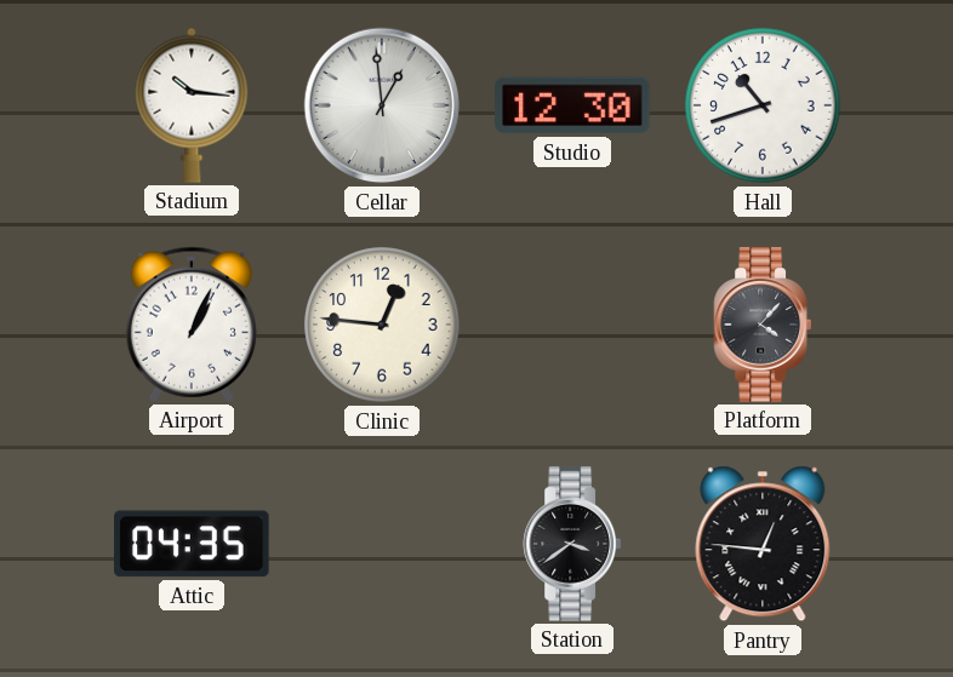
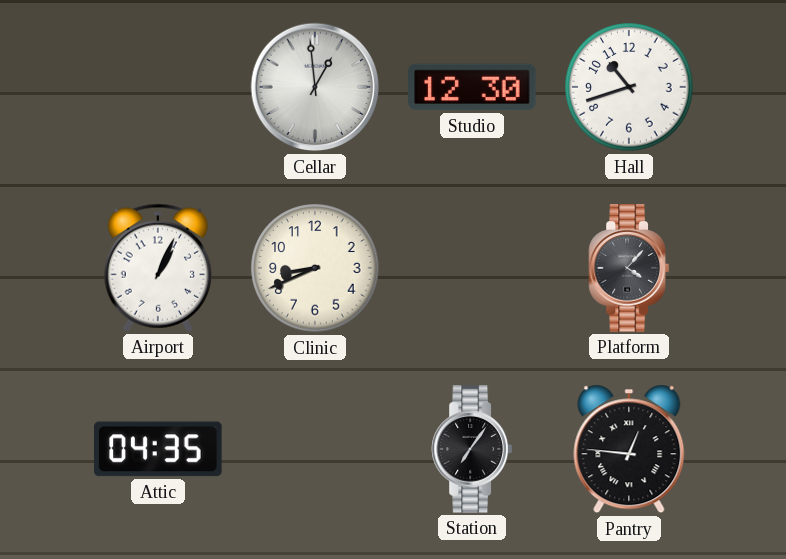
Stadium: 10:16 -> none (192, 105)
Clinic: 12:46 -> 8:41 (315, 268)
Station: 3:39 -> 7:06 (471, 449)
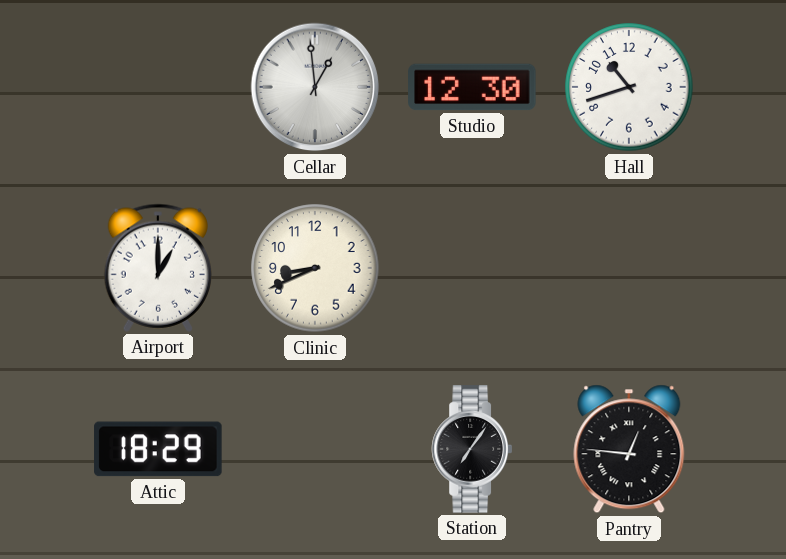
Airport: 1:04 -> 1:00 (157, 268)
Platform: 4:07 -> none (628, 268)
Attic: 04:35 -> 18:29 (158, 449)
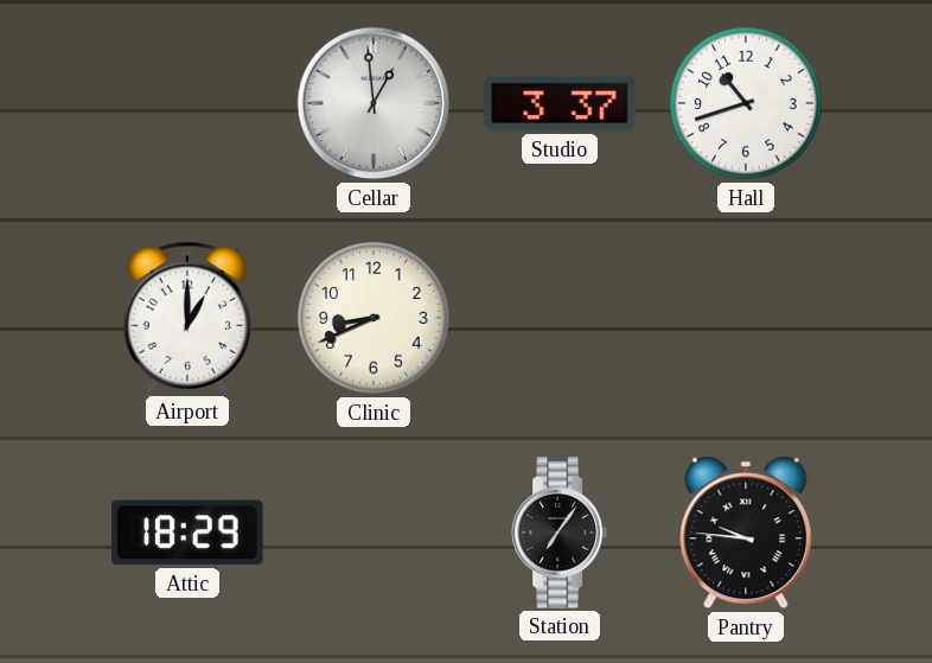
Studio: 12:30 -> 3:37 (560, 103)
Pantry: 12:46 -> 9:46 (746, 533)
